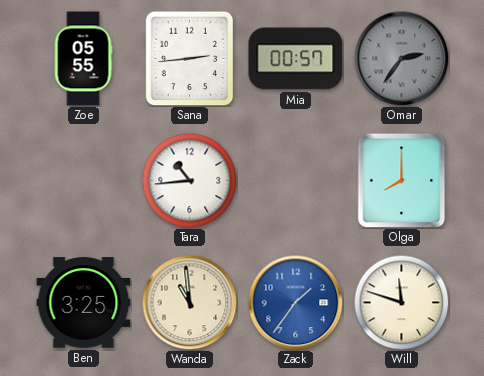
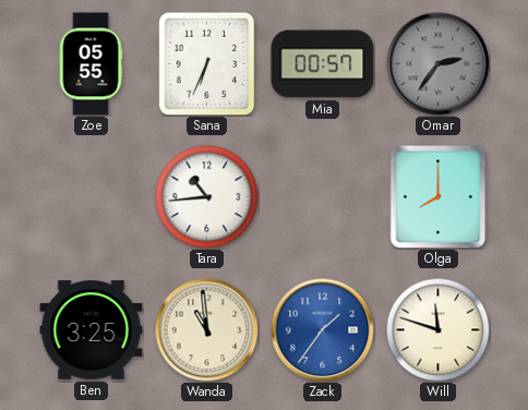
Sana: 2:44 -> 6:34 (207, 63)
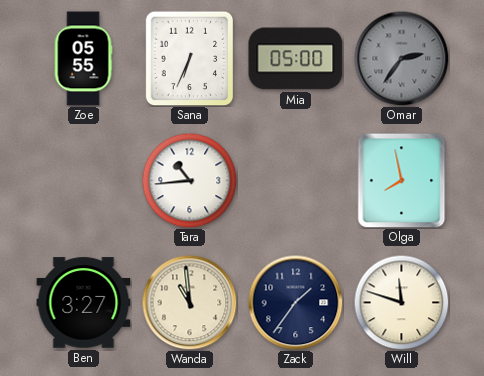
Mia: 00:57 -> 05:00 (296, 59)
Olga: 8:00 -> 7:58 (402, 180)
Ben: 3:25 -> 3:27 (84, 303)
Zack dial: blue -> navy (295, 302)
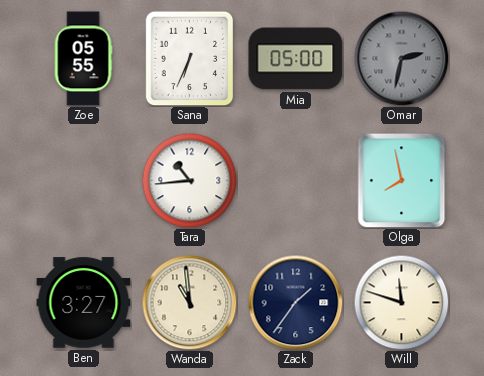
Omar: 2:36 -> 2:32 (401, 58)
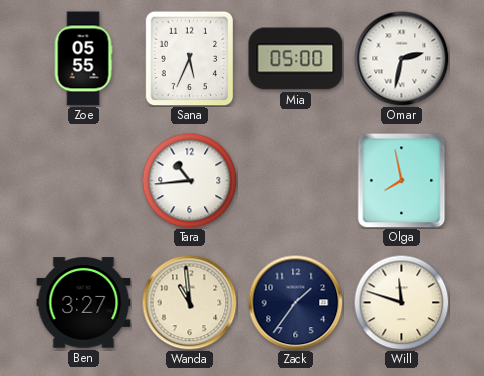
Sana: 6:34 -> 5:34 (190, 58)
Omar dial: grey -> white (401, 58)
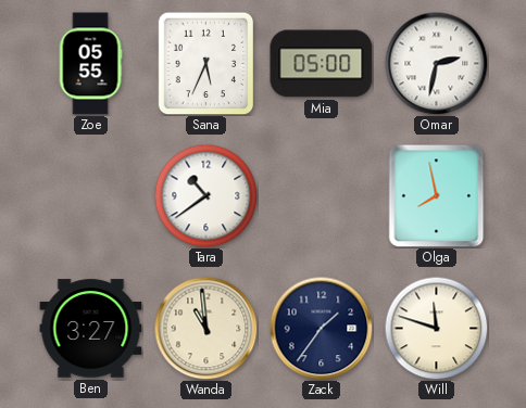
Tara: 10:44 -> 10:39 (205, 195)
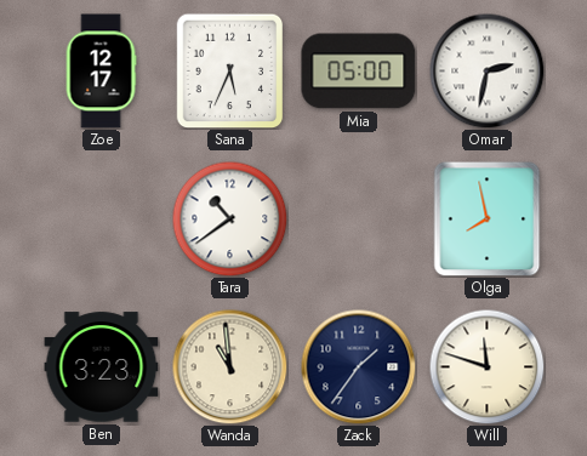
Zoe: 05:55 -> 12:17 (101, 72)
Ben: 3:27 -> 3:23 (102, 367)
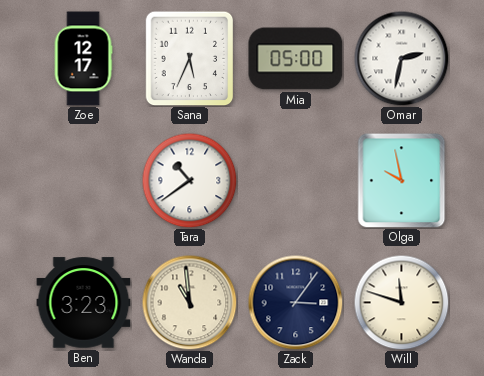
Olga: 7:58 -> 9:58 (402, 180)
Zack: 1:36 -> 3:06 (295, 302)
